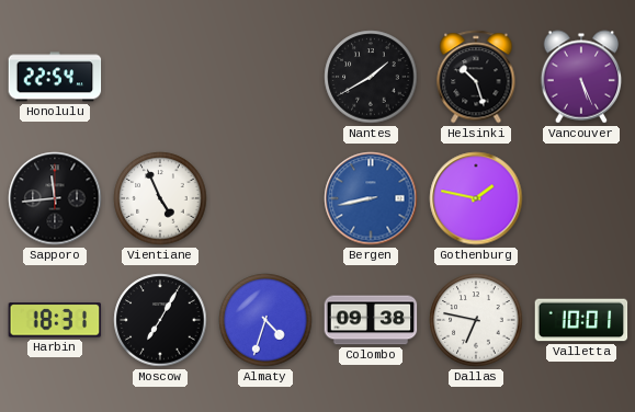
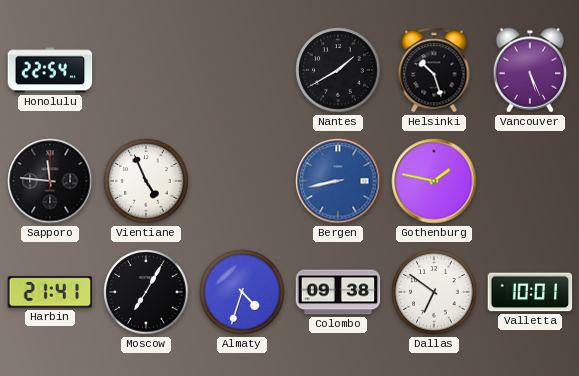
Sapporo: 11:44 -> 11:46 (50, 181)
Harbin: 18:31 -> 21:41 (50, 292)
Dallas: 6:47 -> 6:51 (434, 292)
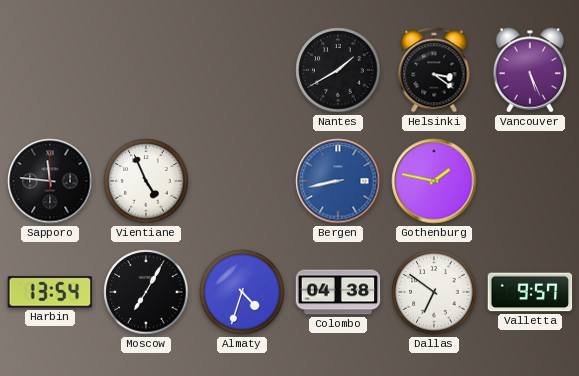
Honolulu: 22:54 -> none (50, 70)
Helsinki: 10:27 -> 3:21 (434, 70)
Harbin: 21:41 -> 13:54 (50, 292)
Colombo: 09:38 -> 04:38 (338, 292)
Valletta: 10:01 -> 9:57 (530, 292)
